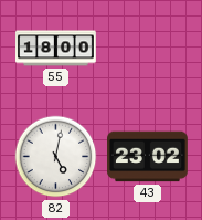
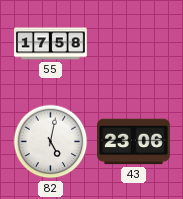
55: 18:00 -> 17:58 (51, 44)
43: 23:02 -> 23:06 (134, 142)
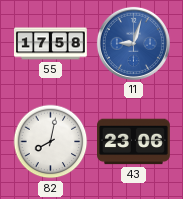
11: none -> 9:03 (133, 43)
82: 5:02 -> 8:02 (51, 142)
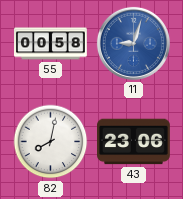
55: 17:58 -> 00:58 (51, 44)
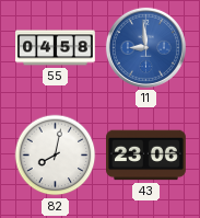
55: 00:58 -> 04:58 (56, 48)
11: 9:03 -> 8:59 (145, 47)
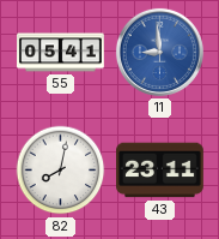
55: 04:58 -> 05:41 (61, 53)
43: 23:06 -> 23:11 (160, 171)
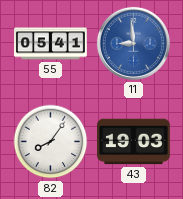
82: 8:02 -> 8:06 (51, 142)
43: 23:11 -> 19:03 (134, 142)
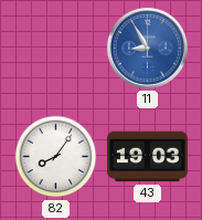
55: 05:41 -> none (51, 44)
11: 8:59 -> 8:55 (147, 48)
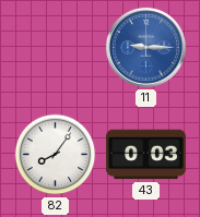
11: 8:55 -> 9:15 (145, 47)
43: 19:03 -> 0:03 (146, 155)
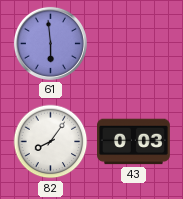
61: none -> 5:59 (50, 43)
11: 9:15 -> none (145, 47)
